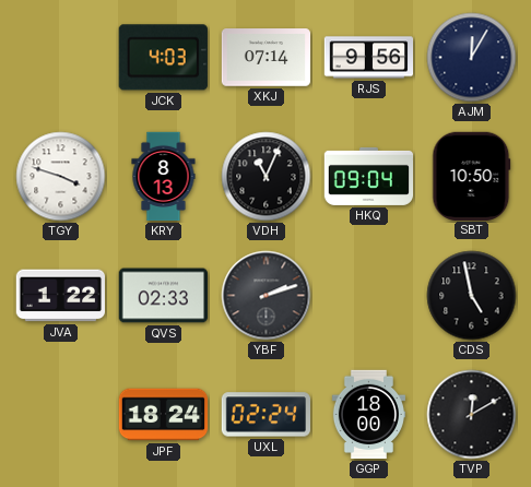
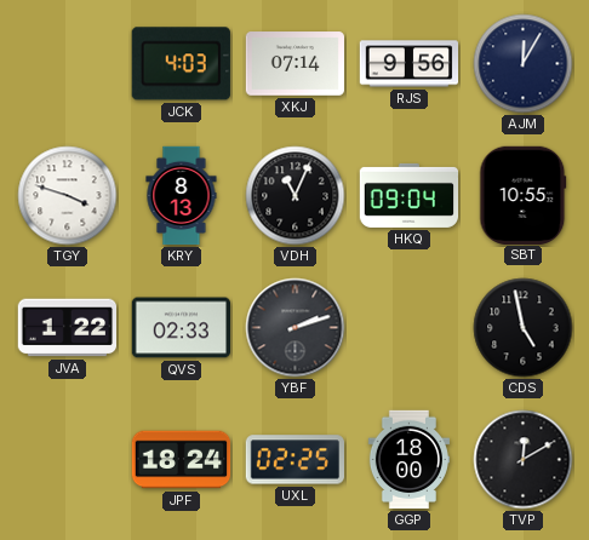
SBT: 10:50 -> 10:55 (524, 195)
UXL: 02:24 -> 02:25 (294, 460)
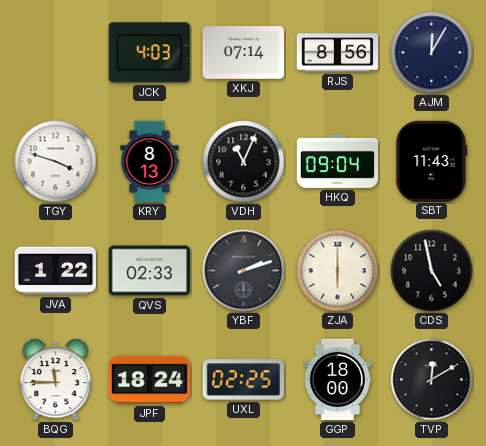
RJS: 9:56 -> 8:56 (338, 53)
SBT: 10:55 -> 11:43 (432, 161)
ZJA: none -> 6:00 (338, 271)
BQG: none -> 11:45 (56, 380)
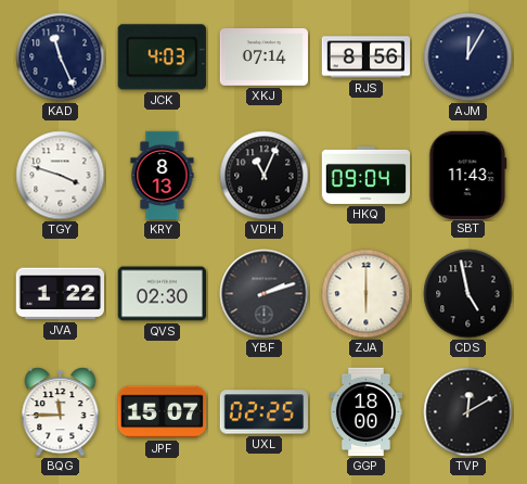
KAD: none -> 11:26 (61, 58)
QVS: 02:33 -> 02:30 (162, 294)
JPF: 18:24 -> 15:07 (163, 412)
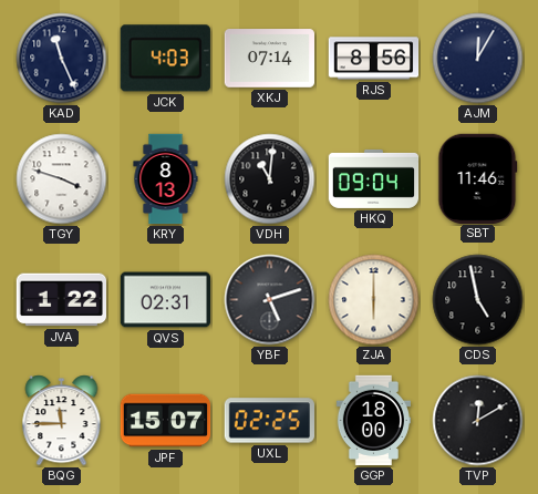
VDH: 11:04 -> 11:01 (270, 179)
SBT: 11:43 -> 11:46 (478, 178)
QVS: 02:30 -> 02:31 (165, 300)
YBF: 2:12 -> 5:12 (270, 300)
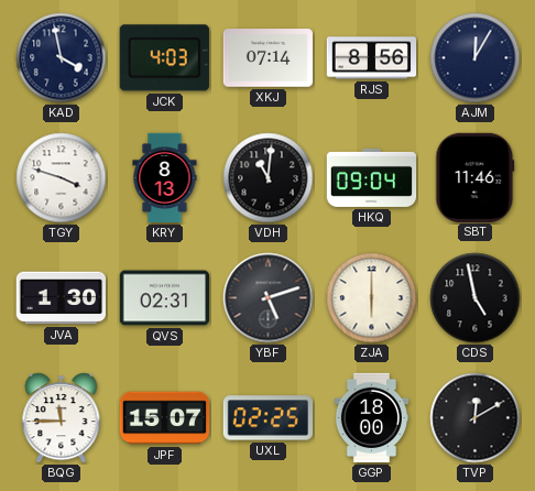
KAD: 11:26 -> 3:58 (62, 58)
JVA: 1:22 -> 1:30 (62, 298)
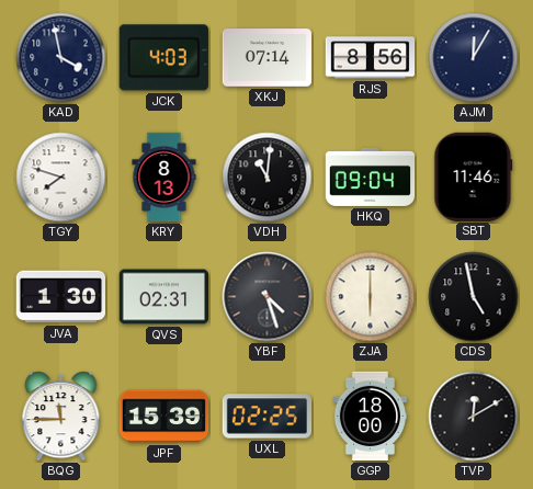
TGY: 3:48 -> 7:48 (61, 178)
YBF: 5:12 -> 4:27 (268, 297)
JPF: 15:07 -> 15:39 (165, 417)
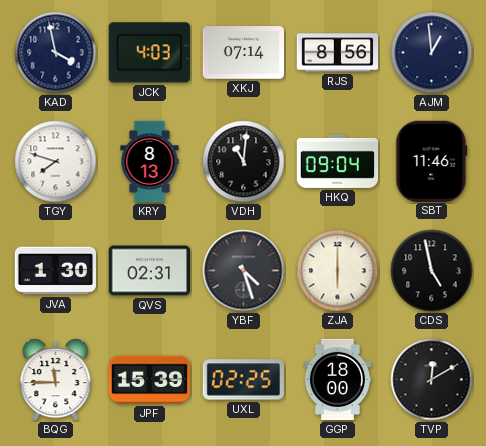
AJM: 12:05 -> 12:59 (432, 53)
